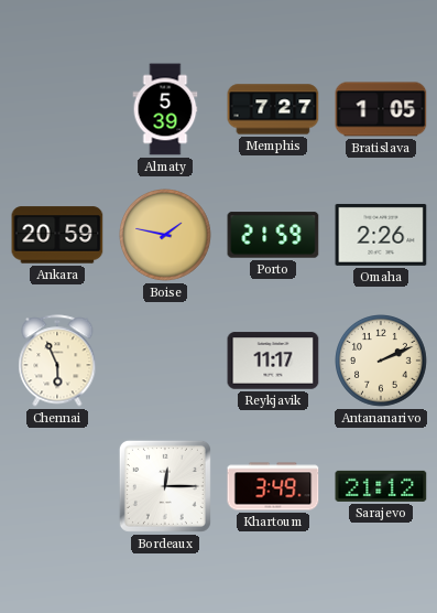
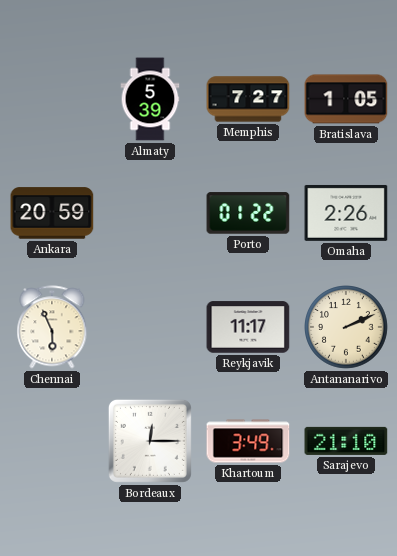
Boise: 1:47 -> none (166, 236)
Porto: 21:59 -> 01:22 (248, 213)
Sarajevo: 21:12 -> 21:10 (346, 441)
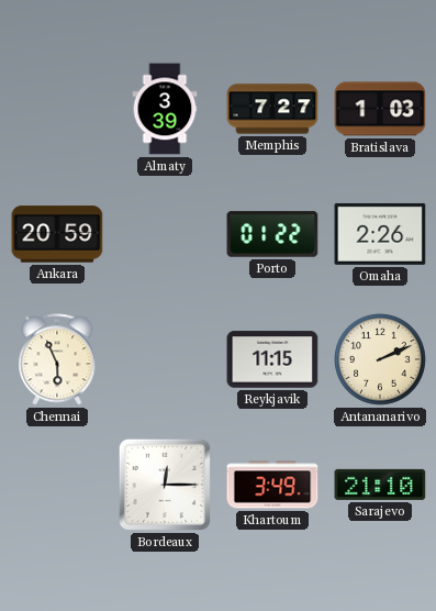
Almaty: 5:39 -> 3:39 (165, 109)
Bratislava: 1:05 -> 1:03 (380, 109)
Reykjavik: 11:17 -> 11:15 (272, 359)
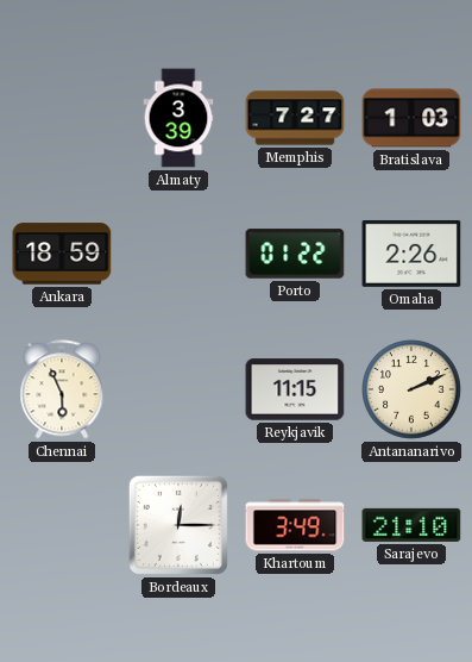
Ankara: 20:59 -> 18:59 (62, 254)
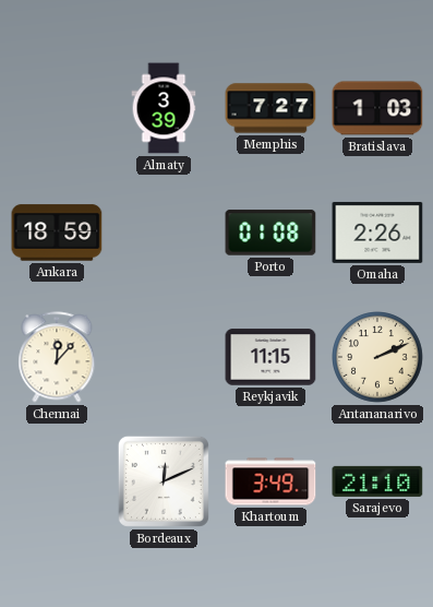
Porto: 01:22 -> 01:08 (270, 233)
Chennai: 5:56 -> 12:07 (57, 357)
Bordeaux: 12:15 -> 12:11 (164, 481)
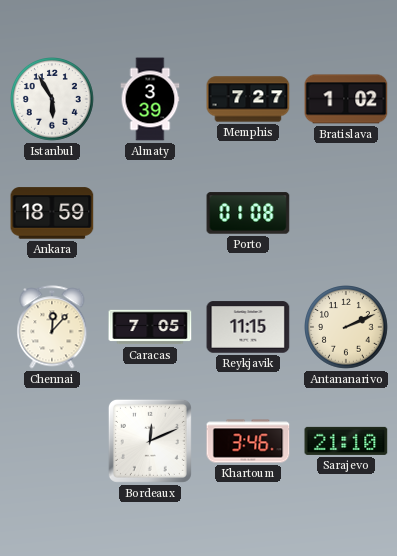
Istanbul: none -> 5:55 (53, 100)
Bratislava: 1:03 -> 1:02 (346, 99)
Omaha: 2:26 -> none (377, 233)
Caracas: none -> 7:05 (150, 327)
Khartoum: 3:49 -> 3:46 (248, 441)
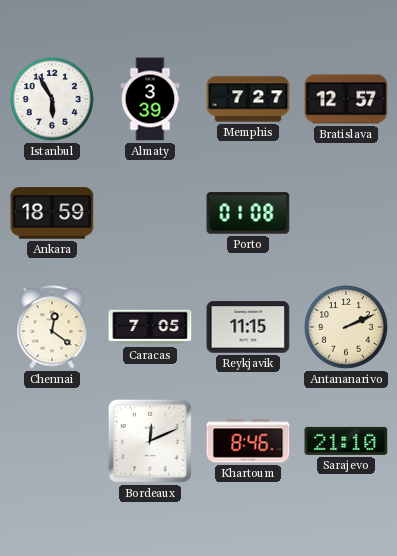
Bratislava: 1:02 -> 12:57 (346, 99)
Chennai: 12:07 -> 12:21 (52, 327)
Khartoum: 3:46 -> 8:46 (248, 441)
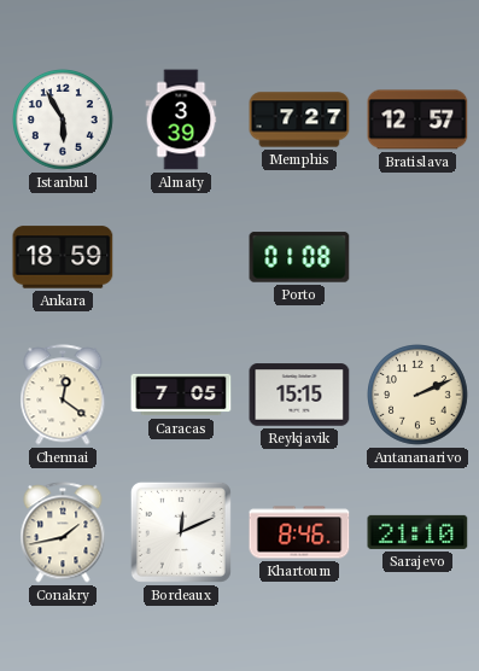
Reykjavik: 11:15 -> 15:15 (299, 395)
Conakry: none -> 1:43 (63, 532)
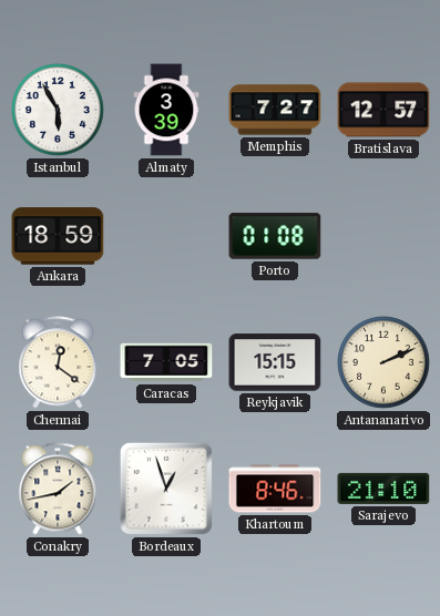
Bordeaux: 12:11 -> 12:57 (166, 489)
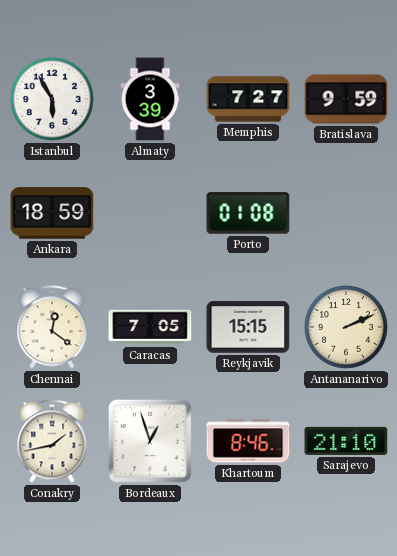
Bratislava: 12:57 -> 9:59 (346, 99)
